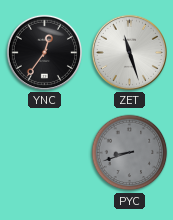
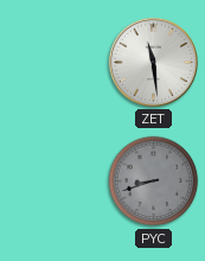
YNC: 12:36 -> none (44, 52)
ZET: 11:27 -> 11:29 (153, 62)
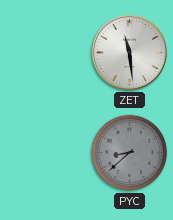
PYC: 8:42 -> 8:38 (130, 153)
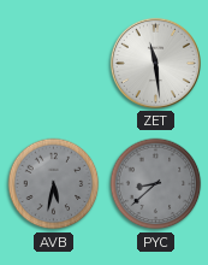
AVB: none -> 5:32 (54, 184)
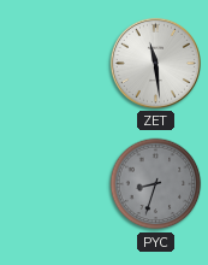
AVB: 5:32 -> none (54, 184)
PYC: 8:38 -> 8:33 (156, 184)
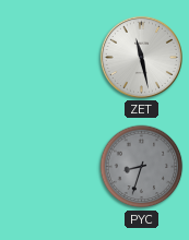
ZET: 11:29 -> 11:28 (141, 57)
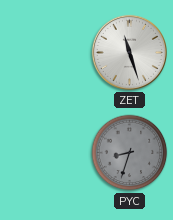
ZET: 11:28 -> 11:27 (129, 52)
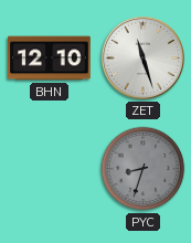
BHN: none -> 12:10 (50, 59)
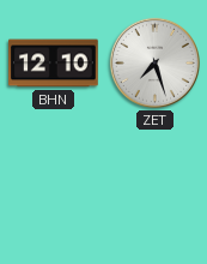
ZET: 11:27 -> 7:27 (154, 62)
PYC: 8:33 -> none (144, 169)
